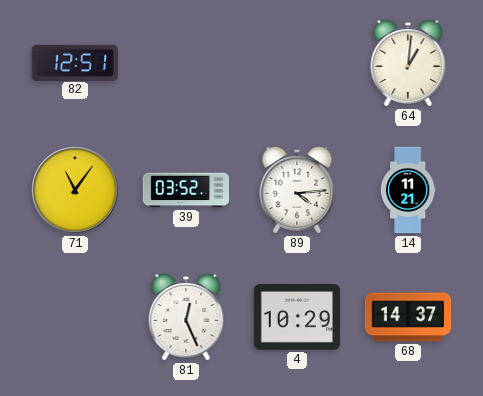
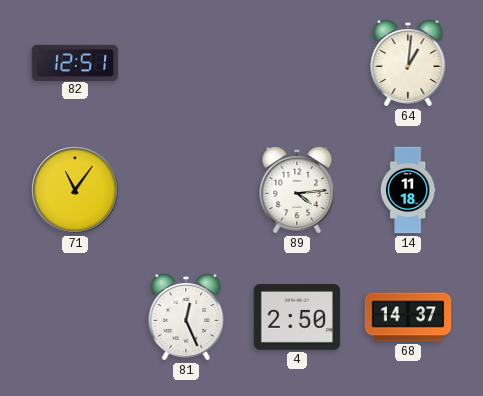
39: 03:52 -> none (186, 190)
14: 11:21 -> 11:18 (408, 190)
4: 10:29 -> 2:50 (297, 317)
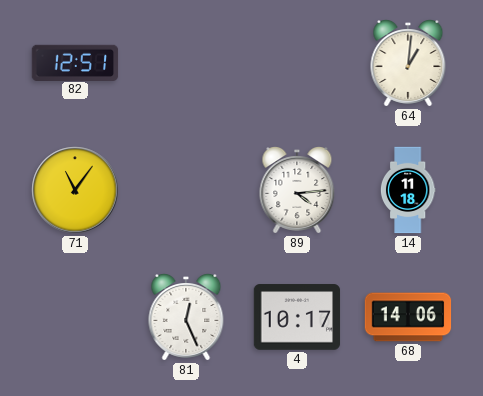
4: 2:50 -> 10:17 (297, 317)
68: 14:37 -> 14:06 (408, 317)
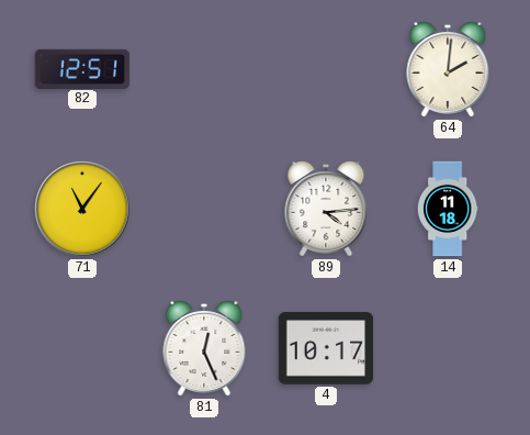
64: 1:01 -> 2:01 (448, 70)
68: 14:06 -> none (408, 317)
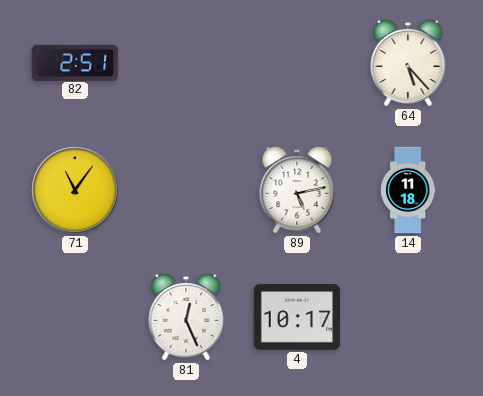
82: 12:51 -> 2:51 (75, 62)
64: 2:01 -> 5:23 (408, 64)
89: 4:14 -> 5:13 (297, 191)
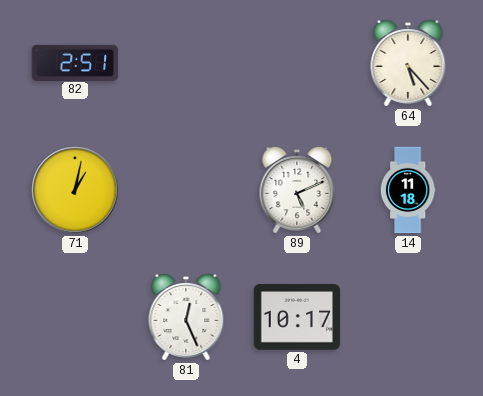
71: 11:06 -> 1:02 (75, 190)
89: 5:13 -> 5:11 (297, 191)
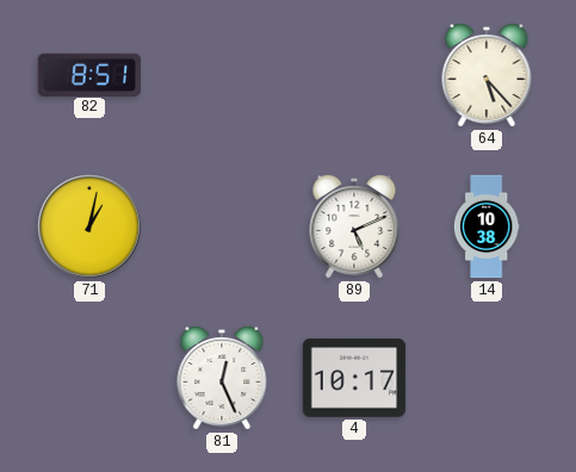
82: 2:51 -> 8:51 (89, 74)
14: 11:18 -> 10:38 (487, 226)
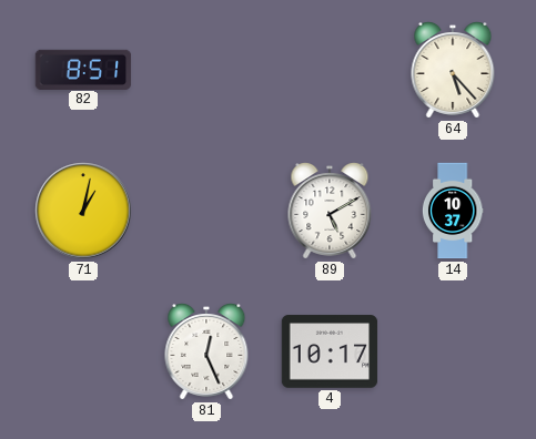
89: 5:11 -> 5:10 (330, 212)
14: 10:38 -> 10:37 (453, 211)
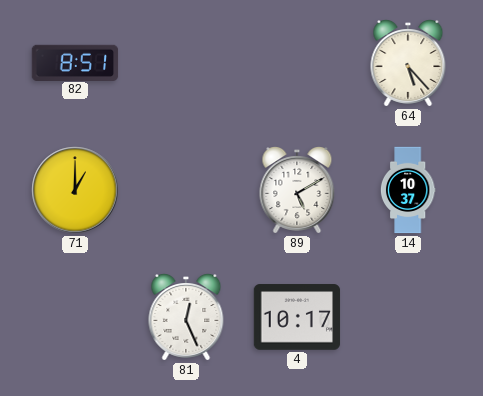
71: 1:02 -> 1:00 (75, 190)
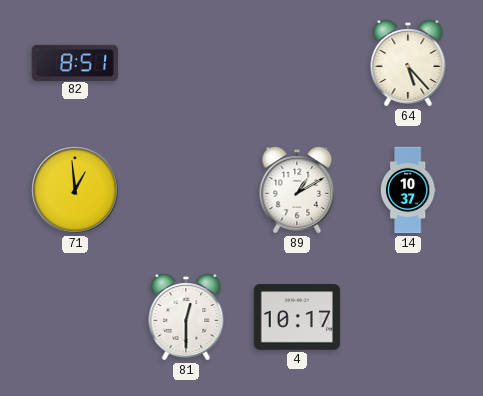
71: 1:00 -> 12:59 (75, 190)
89: 5:10 -> 1:10 (297, 191)
81: 12:26 -> 12:30 (186, 318)
